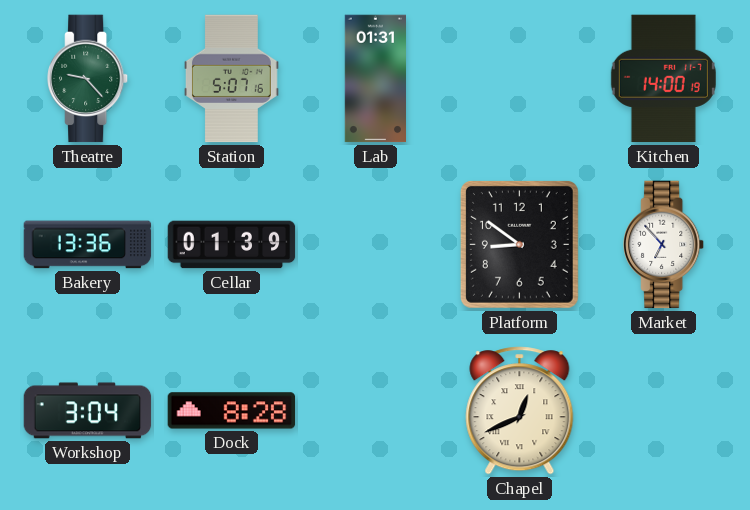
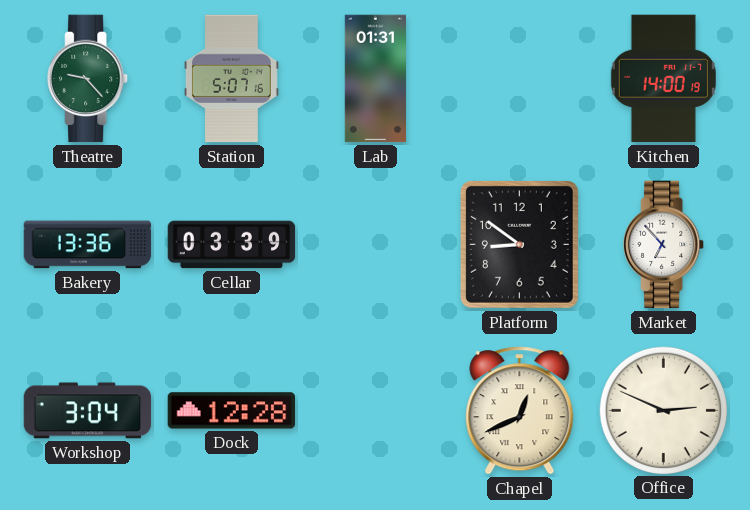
Cellar: 01:39 -> 03:39 (232, 245)
Dock: 8:28 -> 12:28 (232, 411)
Office: none -> 2:49 (663, 410)
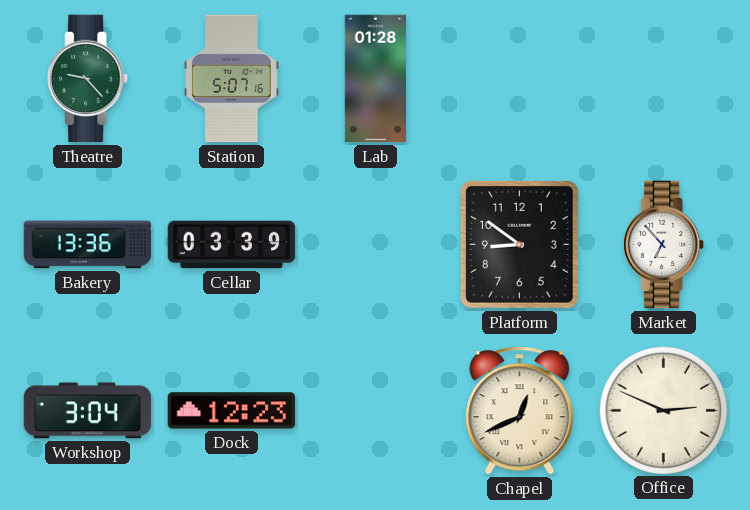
Lab: 01:31 -> 01:28 (376, 79)
Kitchen: 14:00 -> none (663, 79)
Dock: 12:28 -> 12:23 (232, 411)
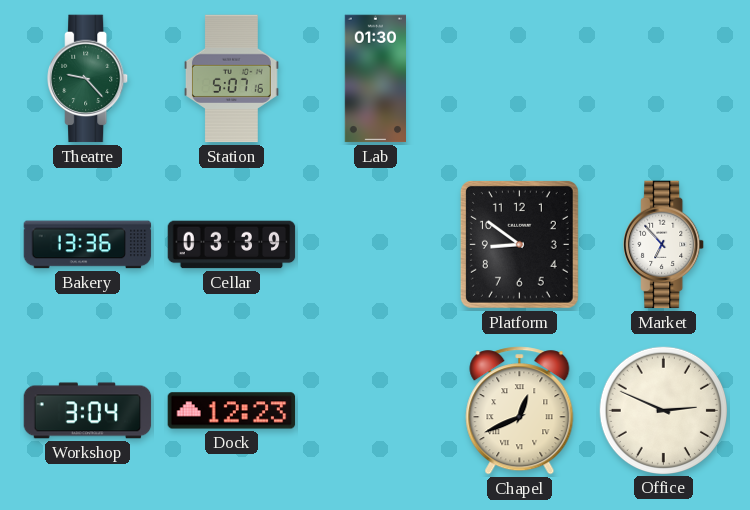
Lab: 01:28 -> 01:30 (376, 79)
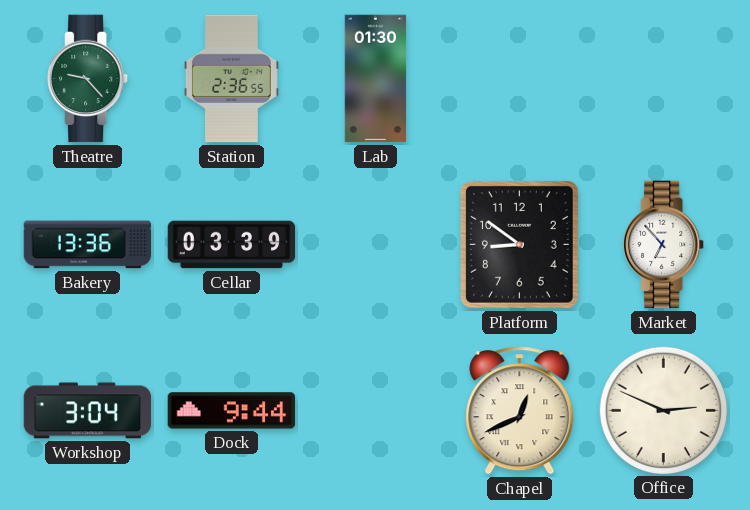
Station: 5:07 -> 2:36 (232, 79)
Dock: 12:23 -> 9:44 (232, 411)
